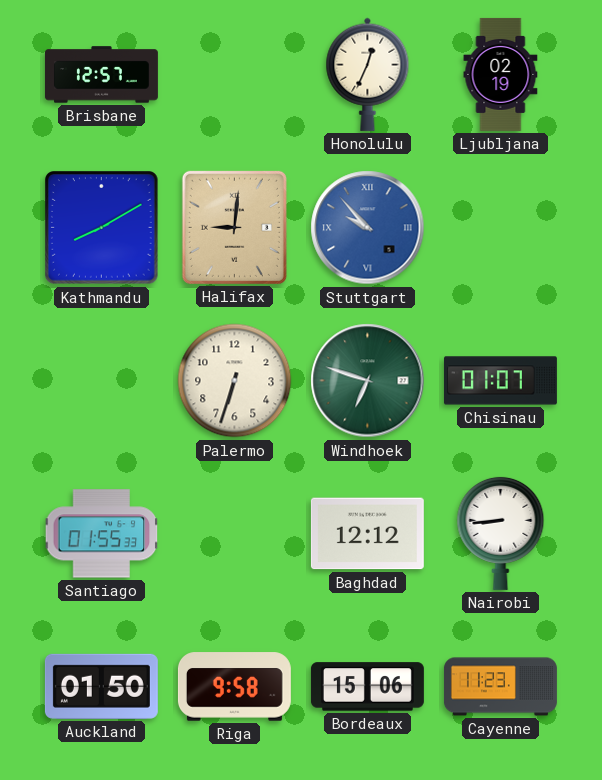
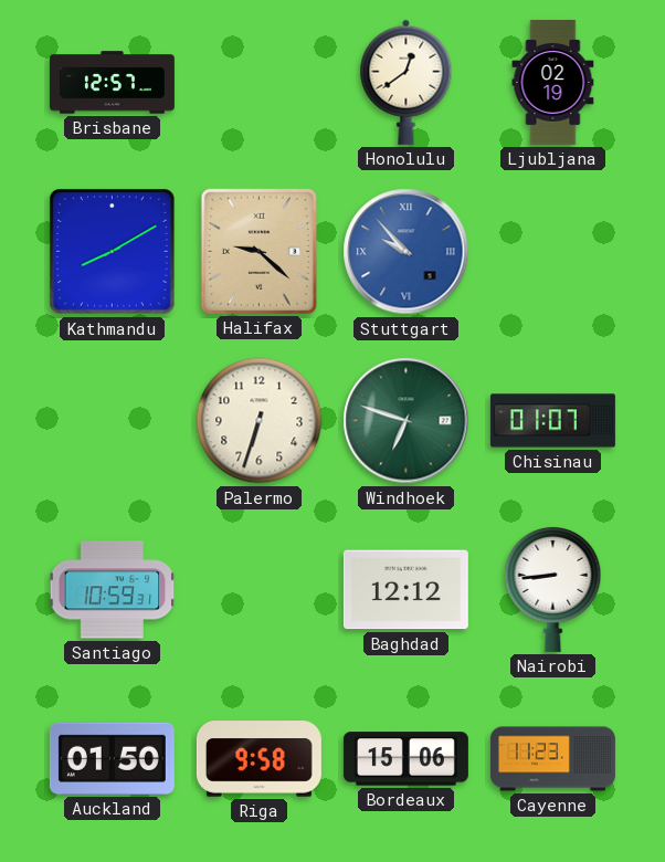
Honolulu: 12:34 -> 12:39 (407, 82)
Halifax: 9:01 -> 9:22 (258, 251)
Santiago: 01:55 -> 10:59 (113, 590)
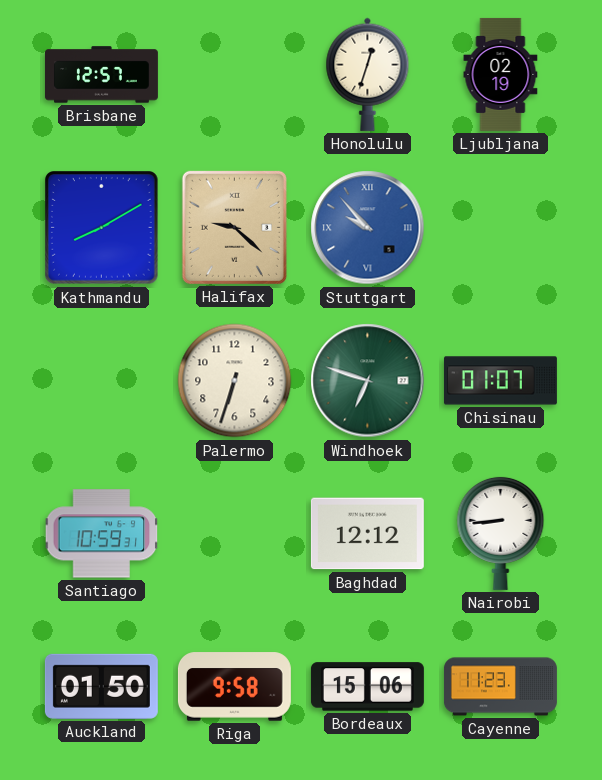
Honolulu: 12:39 -> 12:33 (368, 74)
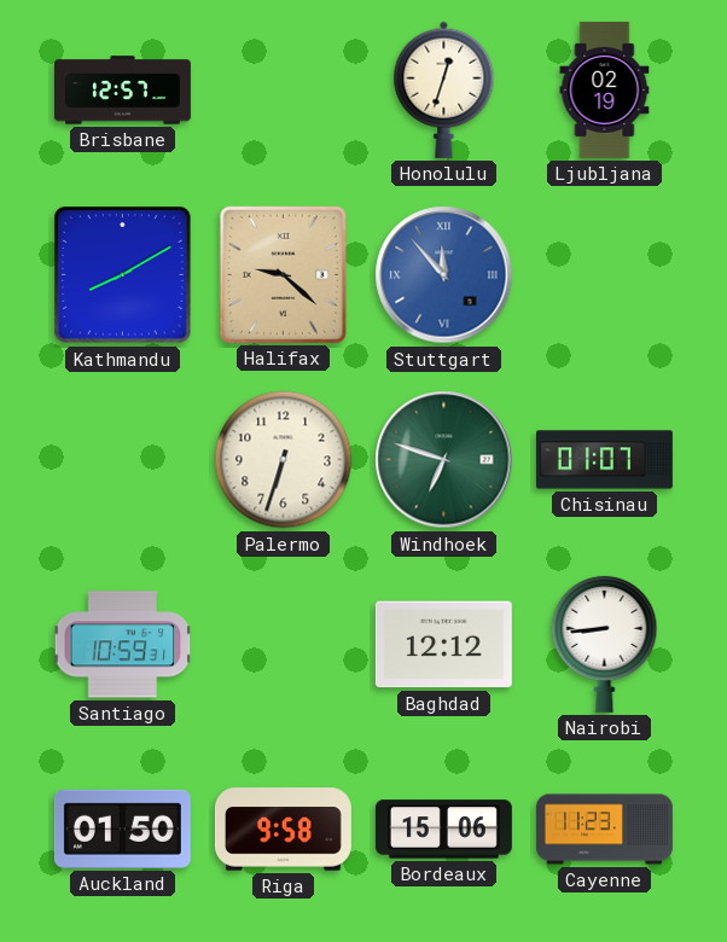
Stuttgart: 9:53 -> 11:53 (444, 275)
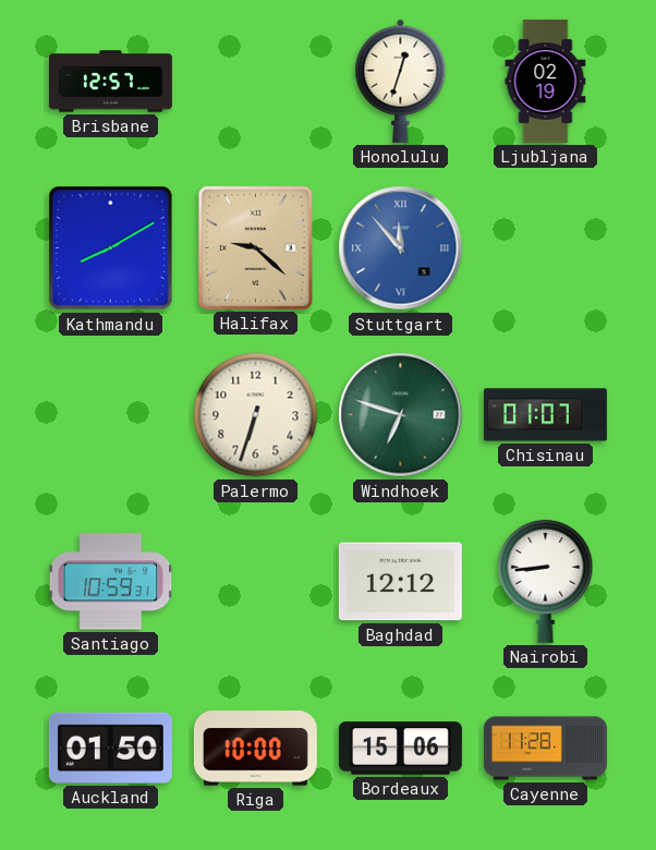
Riga: 9:58 -> 10:00 (255, 749)
Cayenne: 11:23 -> 11:28 (545, 749)
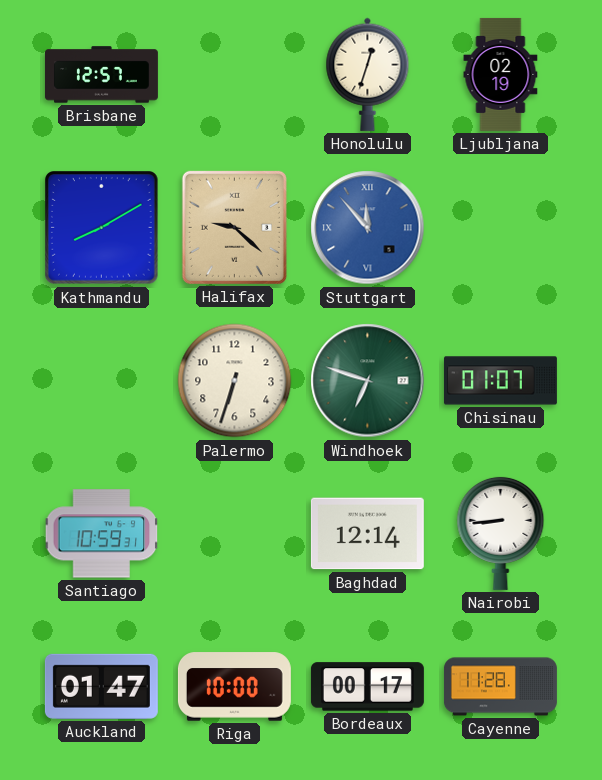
Baghdad: 12:12 -> 12:14 (367, 534)
Auckland: 01:50 -> 01:47 (101, 686)
Bordeaux: 15:06 -> 00:17 (367, 687)
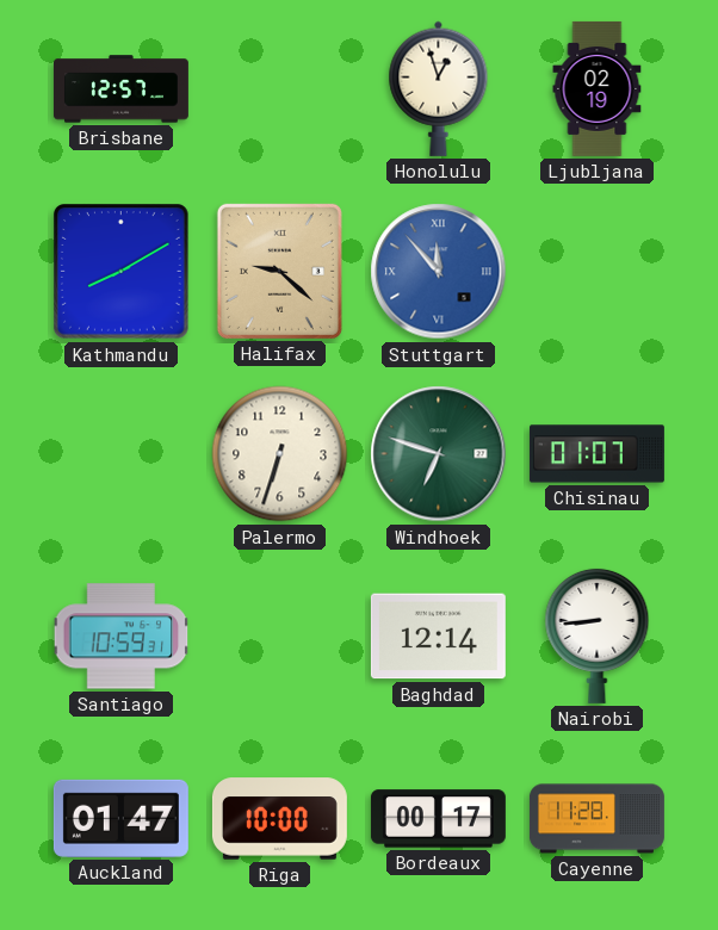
Honolulu: 12:33 -> 12:57 (439, 88)
